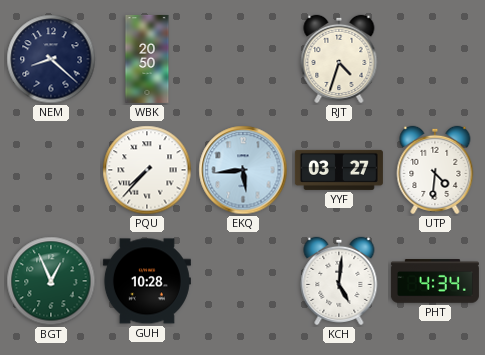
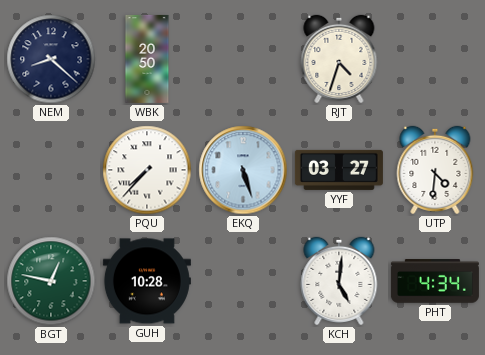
EKQ: 5:44 -> 5:27 (243, 170)
BGT: 12:56 -> 12:47 (51, 281)
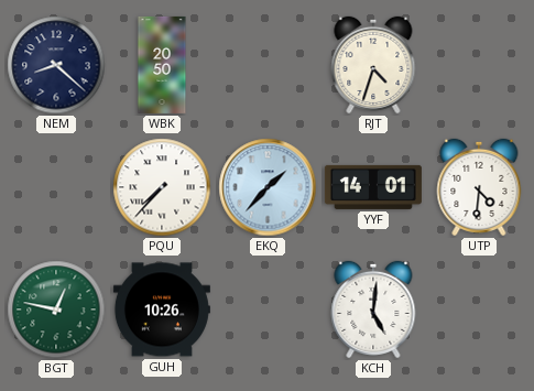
EKQ: 5:27 -> 1:37 (268, 187)
YYF: 03:27 -> 14:01 (373, 187)
GUH: 10:28 -> 10:26 (162, 309)
PHT: 4:34 -> none (435, 281)
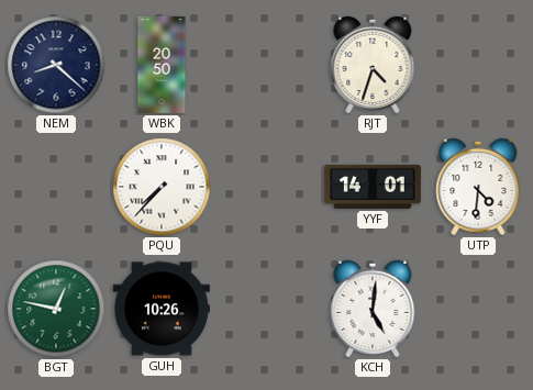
EKQ: 1:37 -> none (268, 187)
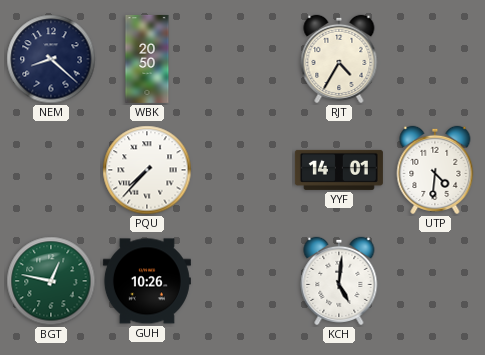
RJT: 4:33 -> 4:35 (339, 59)
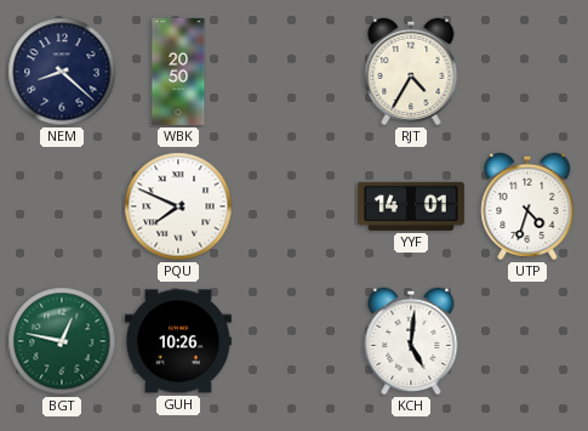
PQU: 7:37 -> 7:49 (178, 206)
UTP: 4:31 -> 4:33 (527, 206)
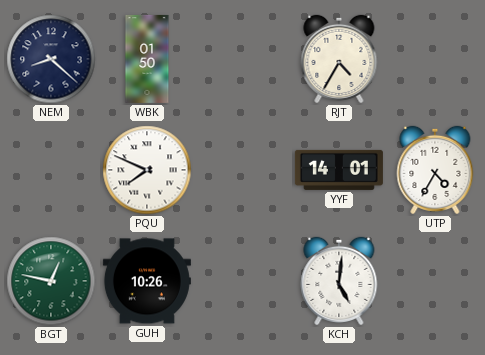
WBK: 20:50 -> 01:50 (147, 59)
UTP: 4:33 -> 4:35 (435, 170)
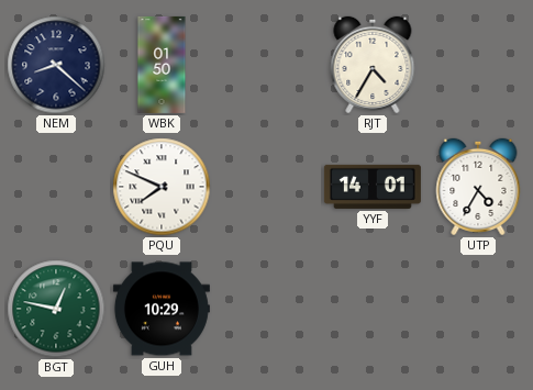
GUH: 10:26 -> 10:29 (162, 309)
KCH: 5:01 -> none (339, 281)
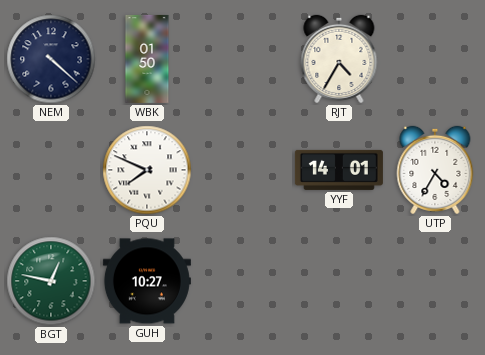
NEM: 8:22 -> 4:22 (51, 59)
GUH: 10:29 -> 10:27 (147, 281)
